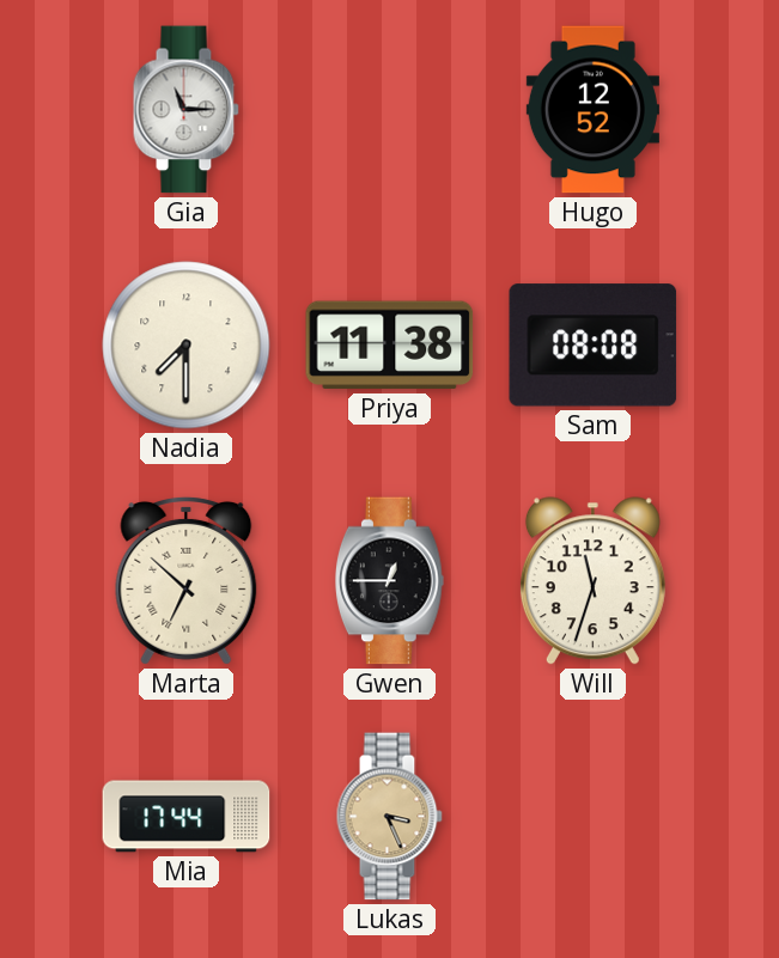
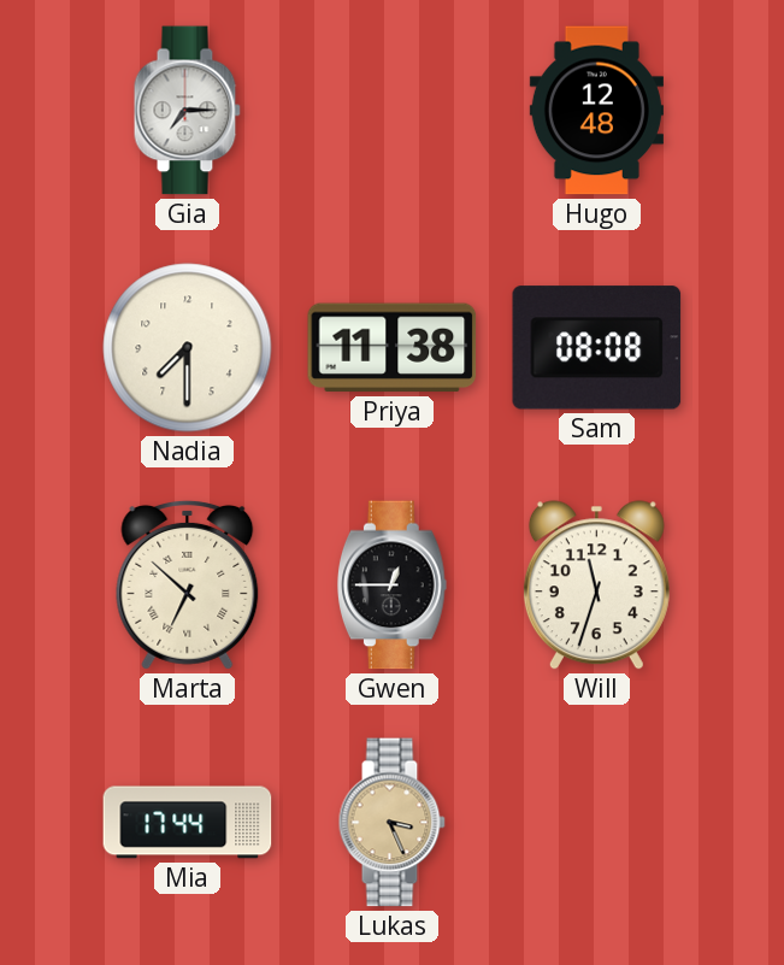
Gia: 11:15 -> 7:15 (187, 111)
Hugo: 12:52 -> 12:48 (596, 111)
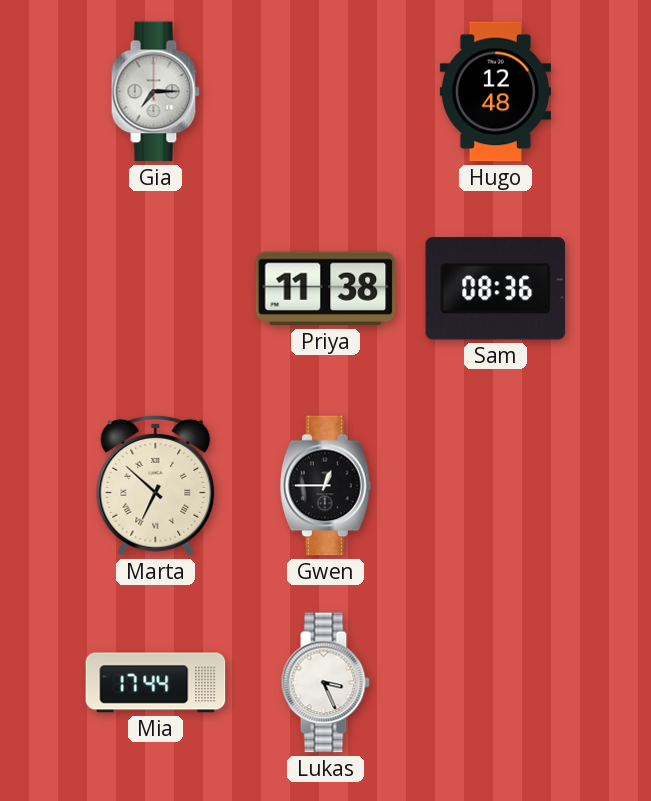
Nadia: 7:30 -> none (188, 348)
Sam: 08:08 -> 08:36 (496, 289)
Will: 11:33 -> none (596, 586)
Lukas dial: champagne -> white (325, 683)
